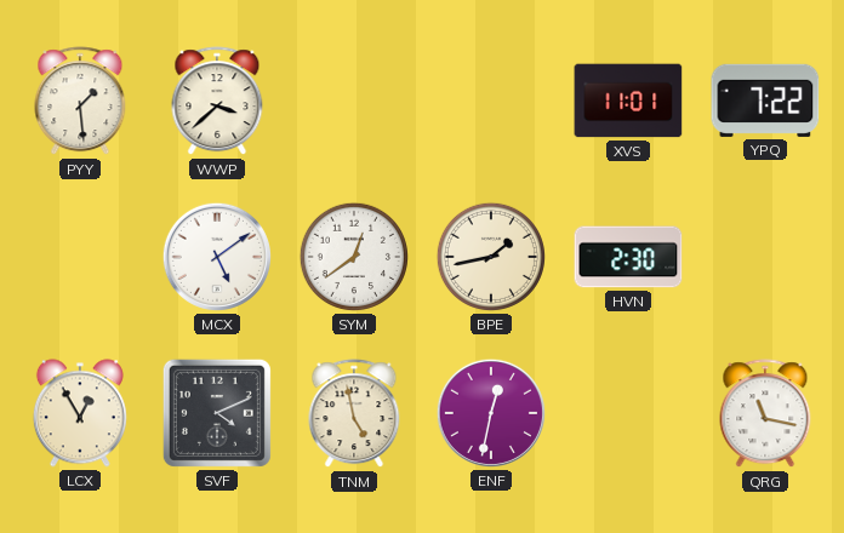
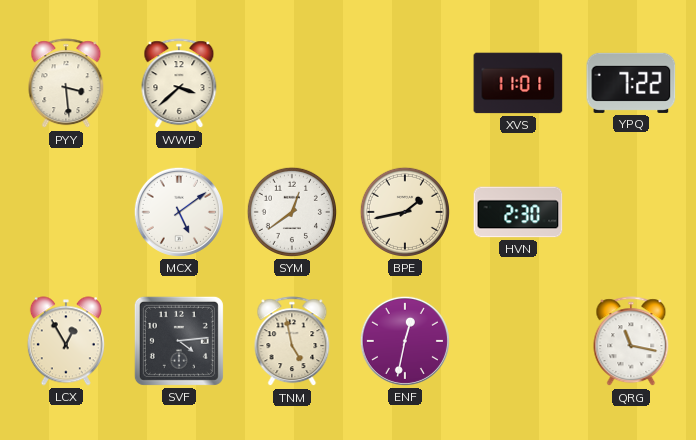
PYY: 1:29 -> 3:29 (66, 84)
SVF: 4:11 -> 4:14 (179, 341)
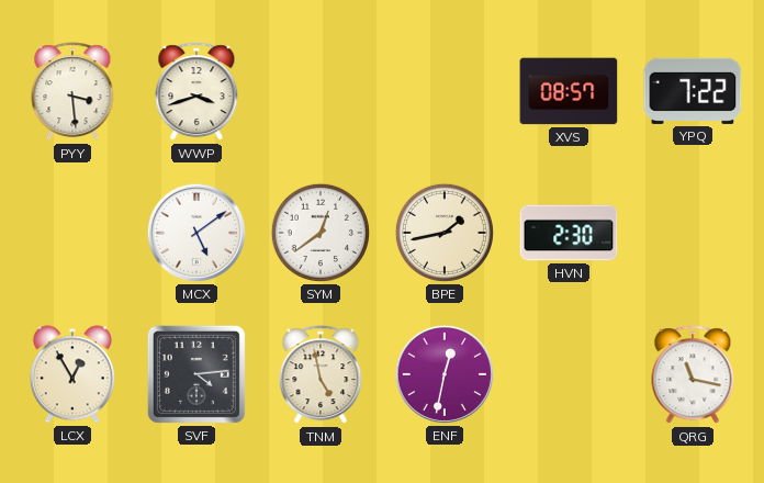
WWP: 3:38 -> 3:42 (196, 92)
XVS: 11:01 -> 08:57 (569, 91)
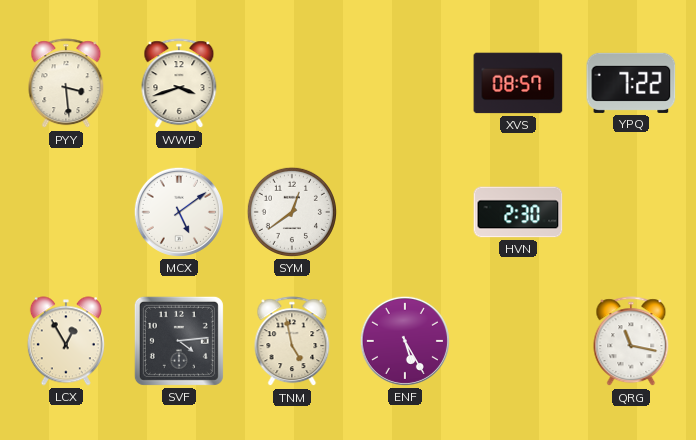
BPE: 1:43 -> none (445, 233)
ENF: 12:32 -> 5:25 (405, 341)
